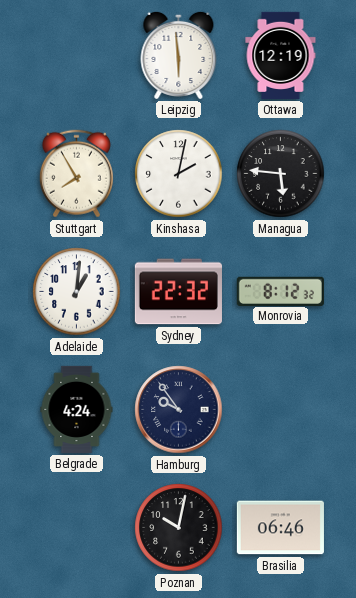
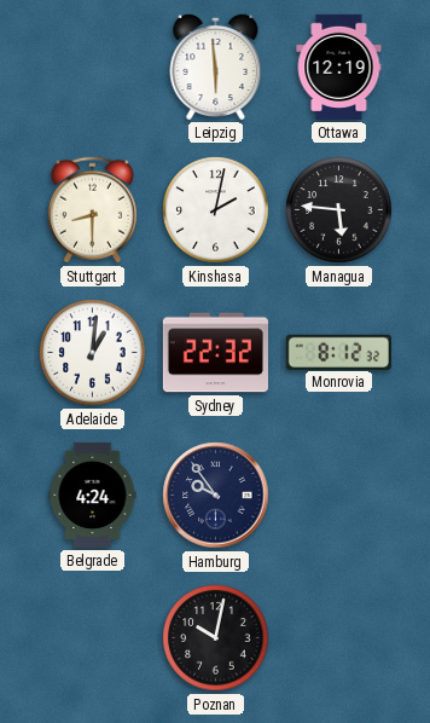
Stuttgart: 7:55 -> 8:30 (92, 210)
Brasilia: 06:46 -> none (280, 528)
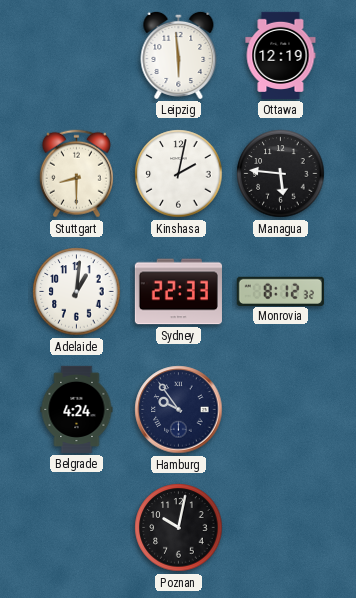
Sydney: 22:32 -> 22:33 (178, 292)
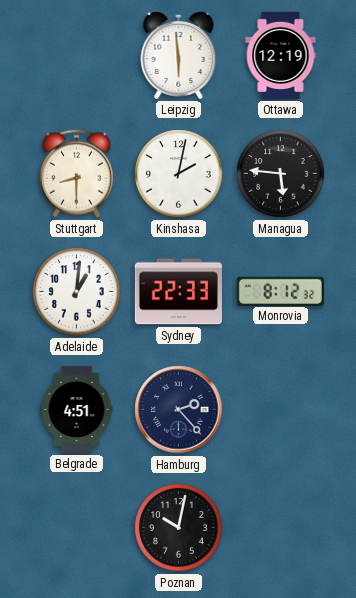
Belgrade: 4:24 -> 4:51 (77, 409)
Hamburg: 9:54 -> 2:23 (179, 410)
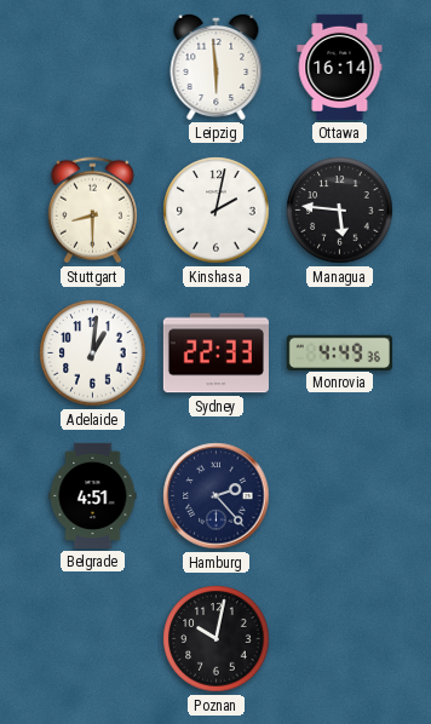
Ottawa: 12:19 -> 16:14 (340, 67)
Monrovia: 8:12 -> 4:49 (339, 352)
